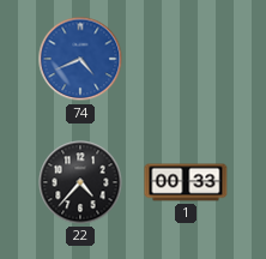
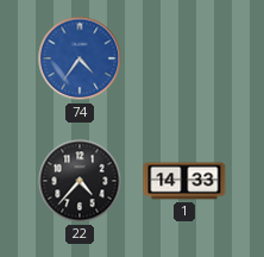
74: 4:41 -> 4:36 (80, 58)
1: 00:33 -> 14:33 (184, 181)
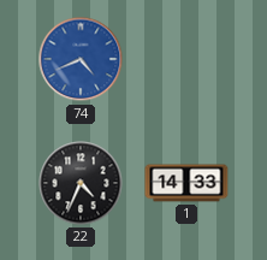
74: 4:36 -> 4:41 (81, 59)
22: 4:37 -> 4:34 (81, 183)
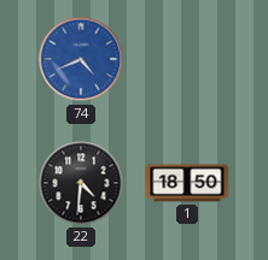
22: 4:34 -> 4:31 (81, 183)
1: 14:33 -> 18:50 (187, 183)
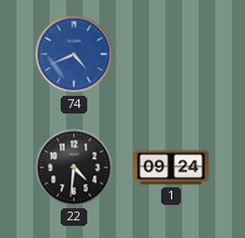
1: 18:50 -> 09:24 (171, 167)
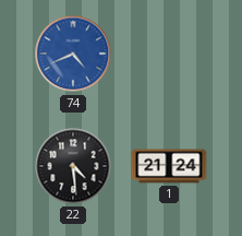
22: 4:31 -> 4:29 (73, 166)
1: 09:24 -> 21:24 (169, 166)
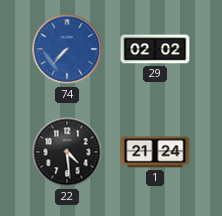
74: 4:41 -> 7:37 (67, 49)
29: none -> 02:02 (155, 49)
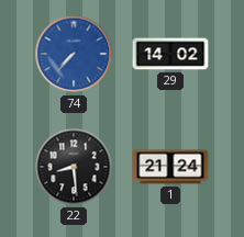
29: 02:02 -> 14:02 (170, 54)
22: 4:29 -> 8:29 (74, 167)
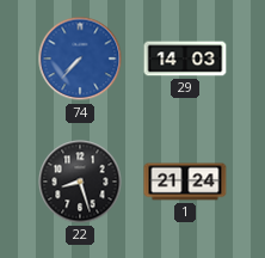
29: 14:02 -> 14:03 (185, 59)
22: 8:29 -> 8:27 (80, 182)
